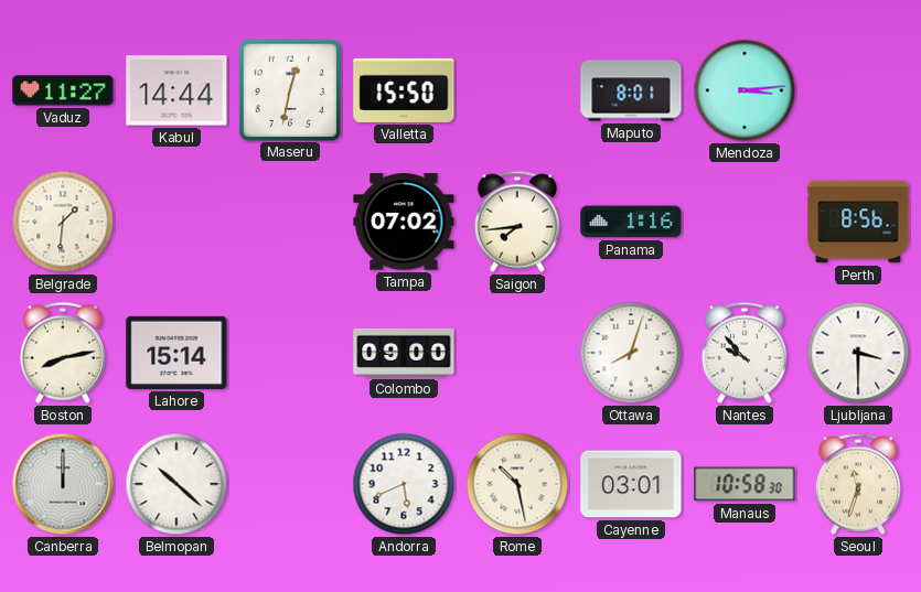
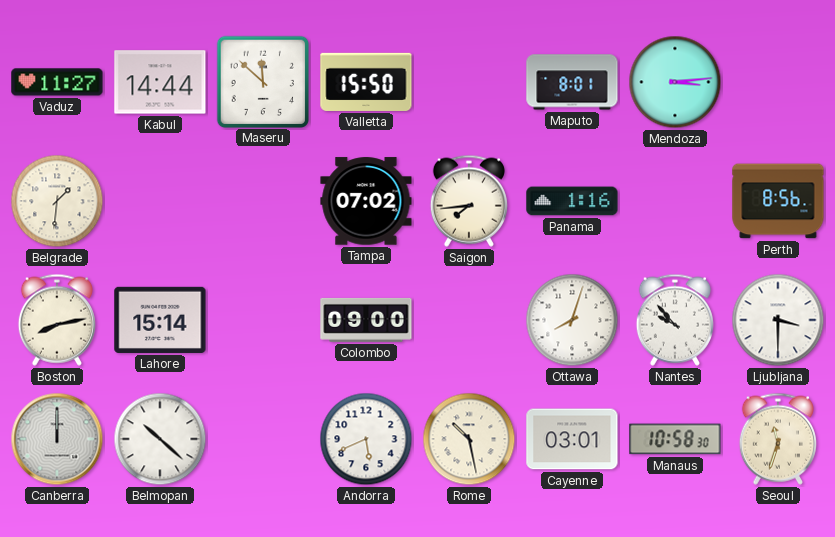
Maseru: 12:32 -> 11:52 (262, 81)
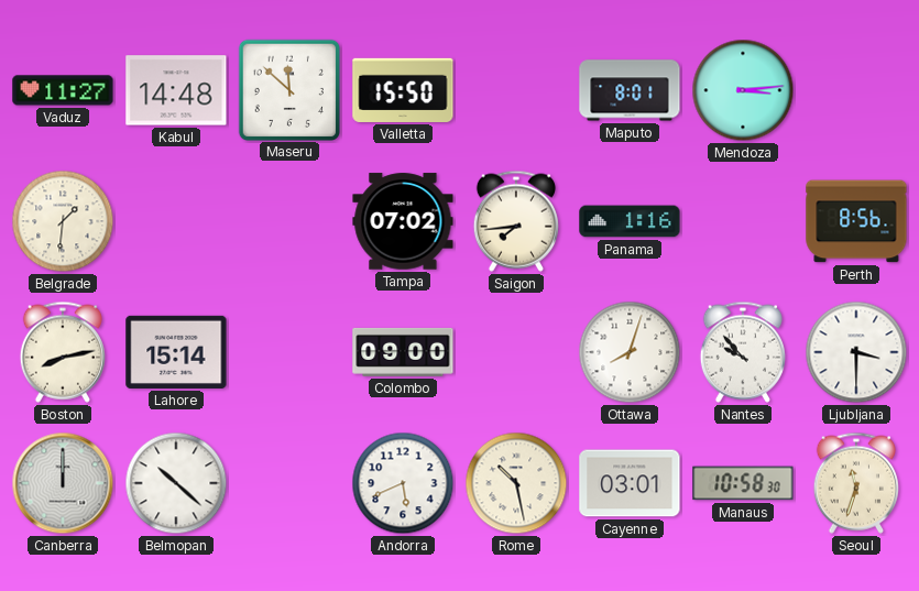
Kabul: 14:44 -> 14:48 (176, 90)
